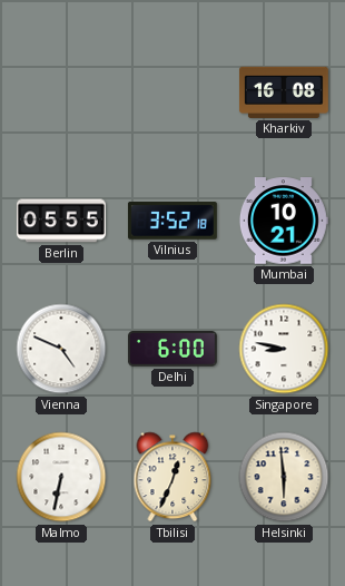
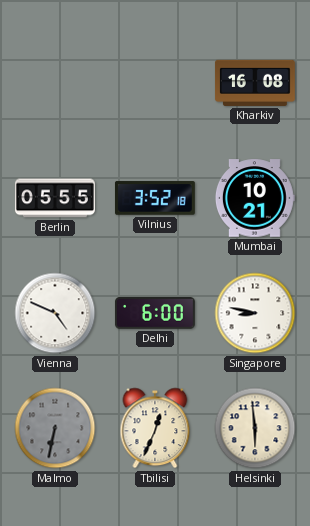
Malmo dial: white -> grey (55, 428)
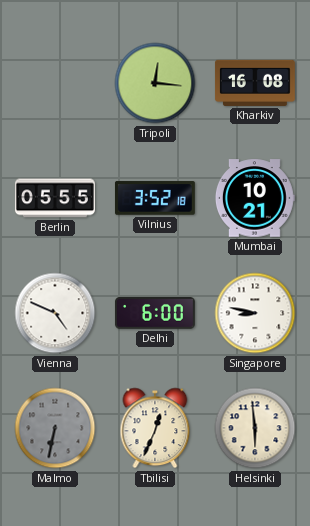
Tripoli: none -> 12:16 (155, 83)
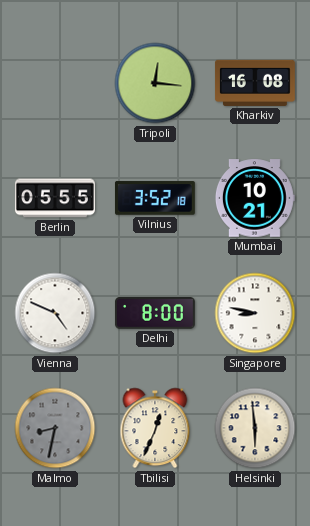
Delhi: 6:00 -> 8:00 (155, 314)
Malmo: 6:32 -> 8:32 (55, 428)
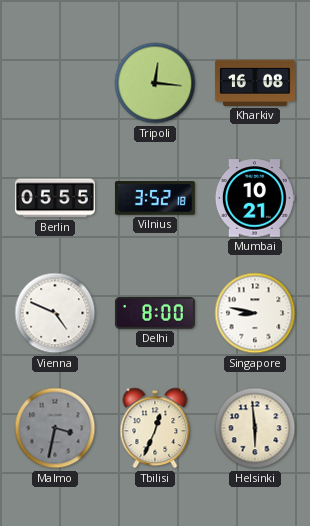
Malmo: 8:32 -> 3:32 (55, 428)
